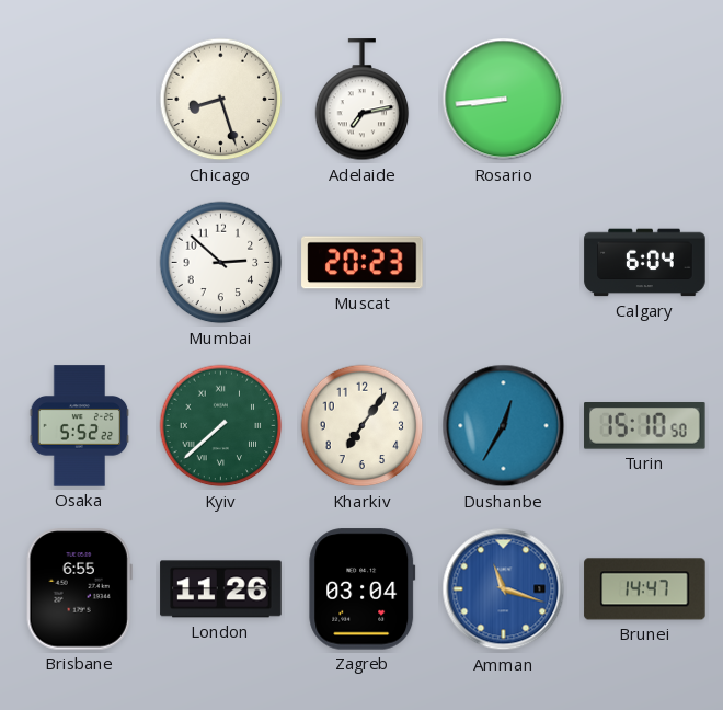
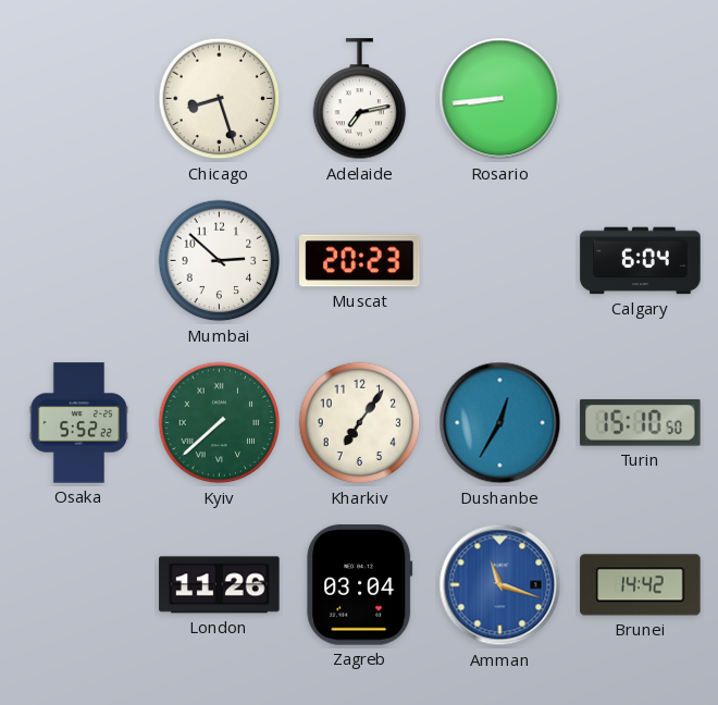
Brisbane: 6:55 -> none (79, 589)
Brunei: 14:47 -> 14:42 (641, 585)
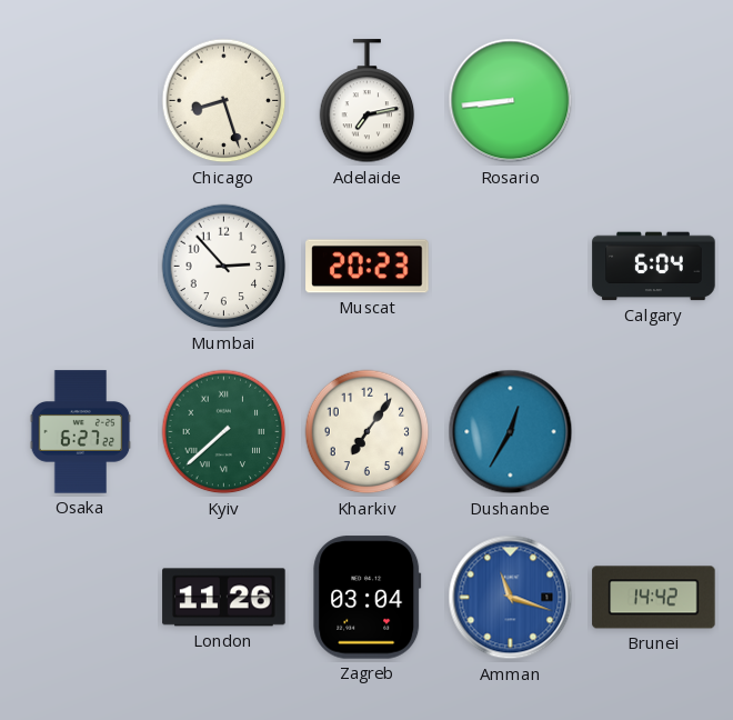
Mumbai: 2:52 -> 2:53 (224, 267)
Osaka: 5:52 -> 6:27 (81, 432)
Turin: 15:10 -> none (641, 423)
